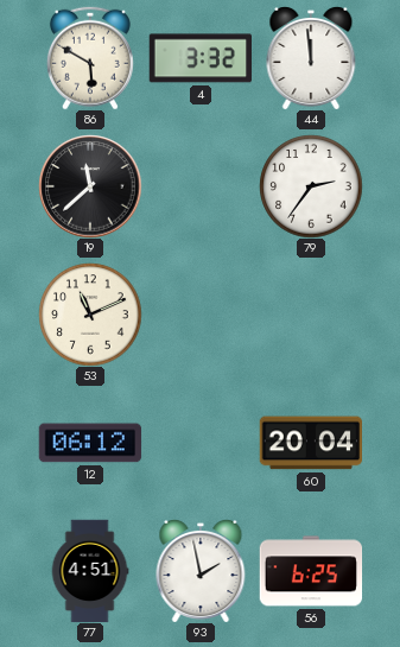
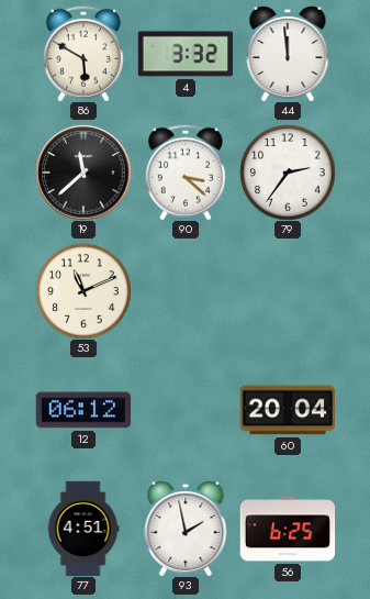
90: none -> 3:22 (186, 173)
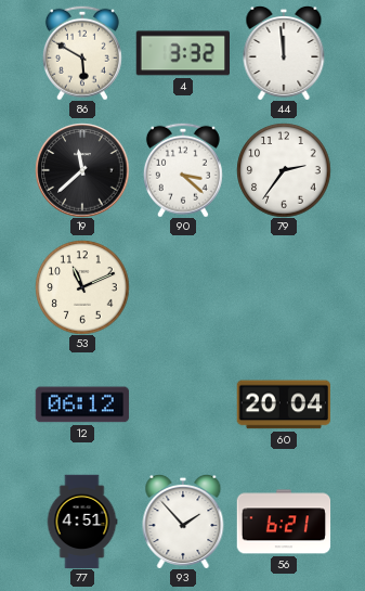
93: 1:58 -> 1:53 (183, 522)
56: 6:25 -> 6:21 (284, 522)
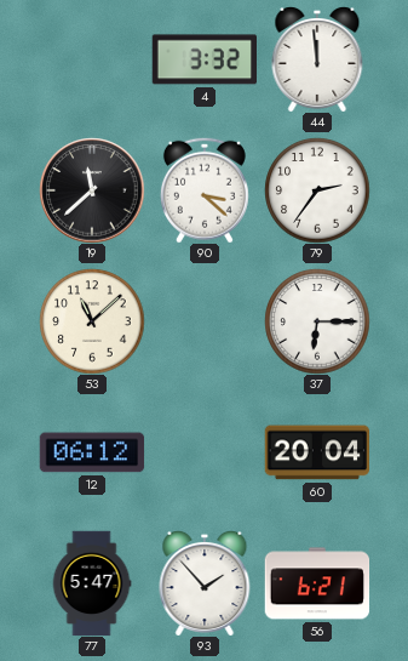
86: 5:50 -> none (82, 53)
53: 11:11 -> 11:08 (92, 321)
37: none -> 6:15 (317, 321)
77: 4:51 -> 5:47 (92, 583)
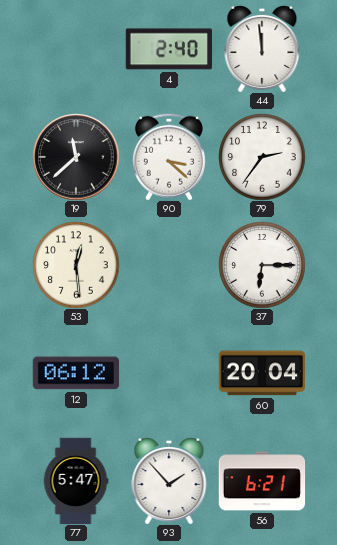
4: 3:32 -> 2:40 (168, 49)
53: 11:08 -> 12:29 (76, 265)
